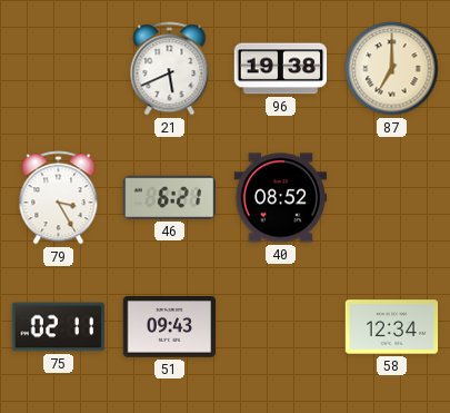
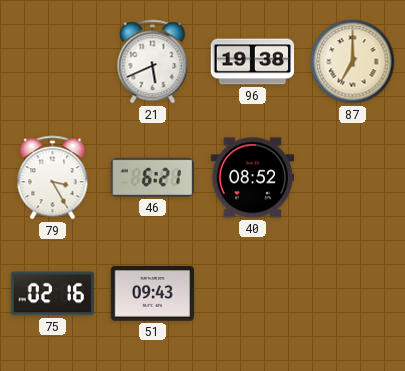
75: 02:11 -> 02:16 (53, 294)
58: 12:34 -> none (392, 327)
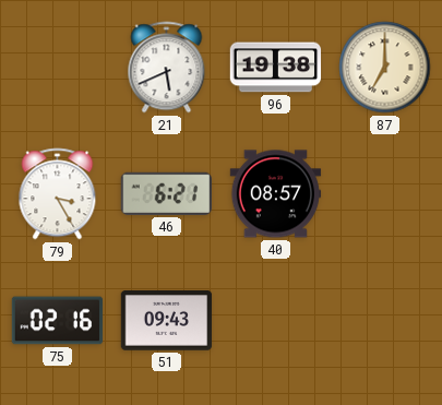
40: 08:52 -> 08:57 (276, 194)
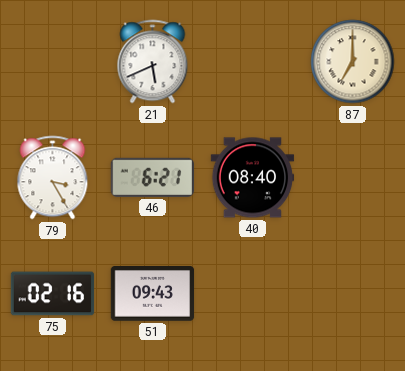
96: 19:38 -> none (276, 68)
40: 08:57 -> 08:40 (253, 178)
